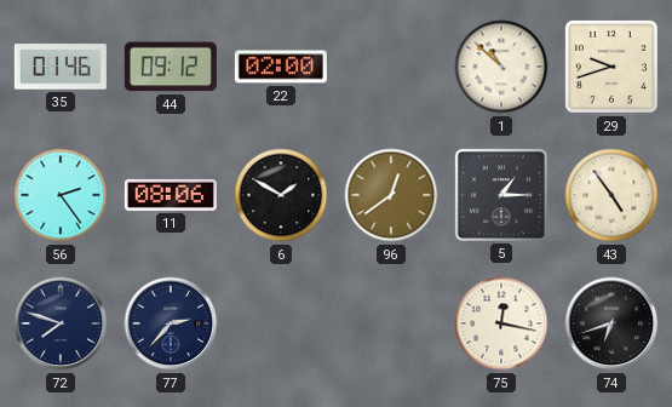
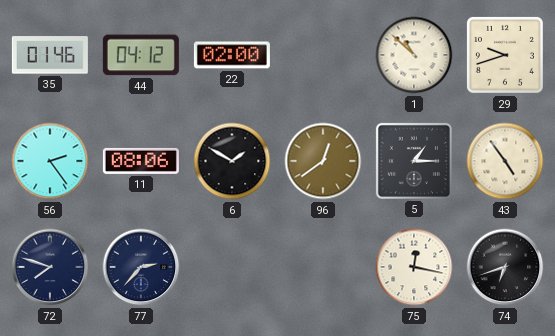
44: 09:12 -> 04:12 (141, 55)
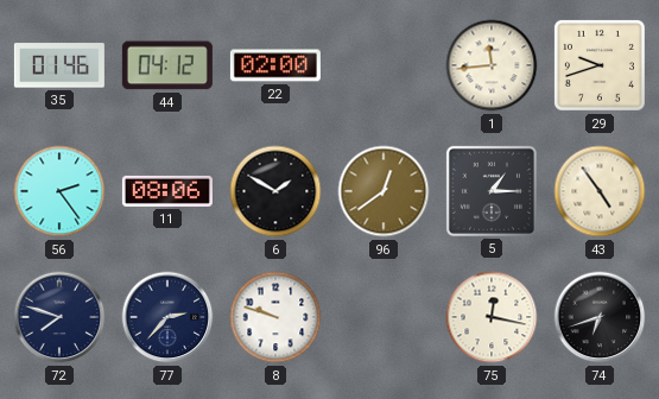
1: 10:52 -> 11:44 (492, 65)
8: none -> 9:48 (275, 317)
